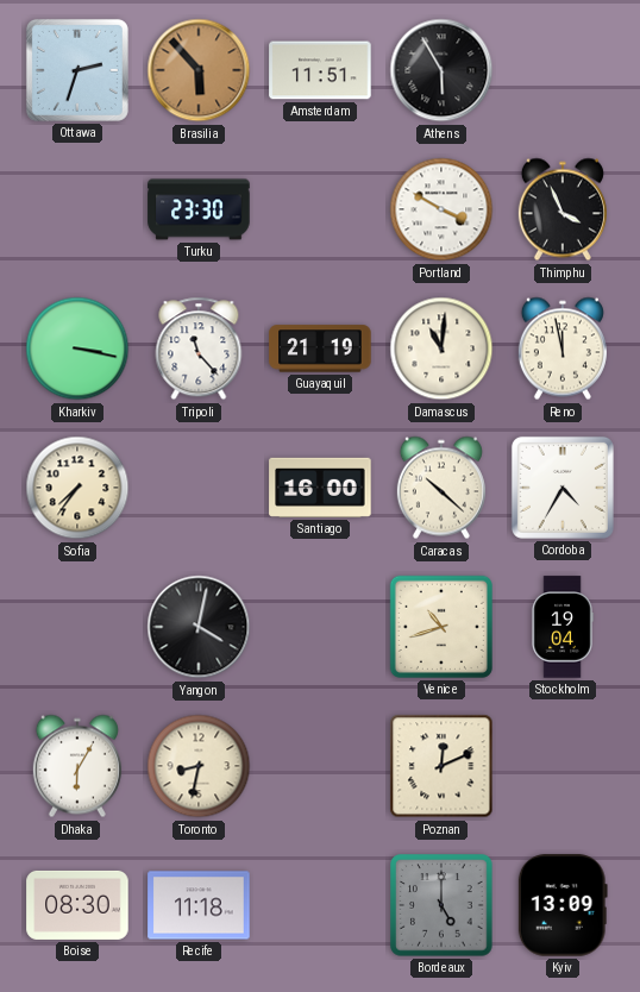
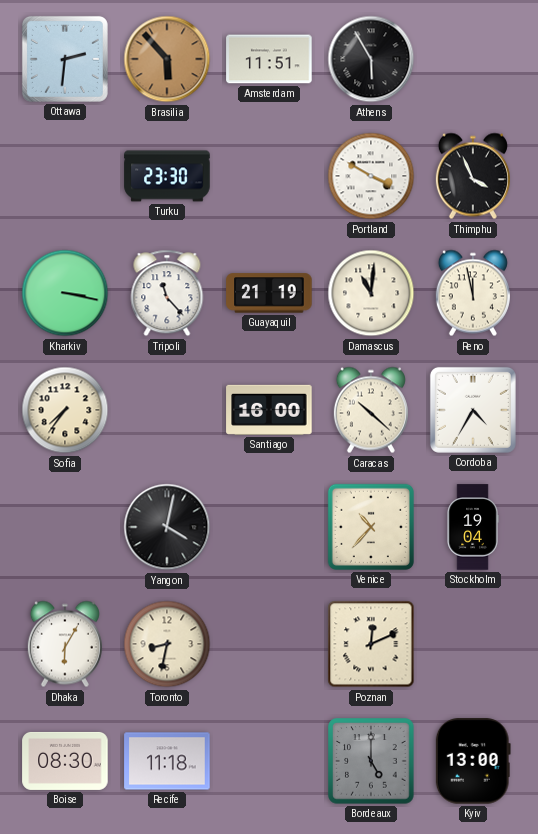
Ottawa: 2:33 -> 2:31 (65, 59)
Venice: 10:42 -> 10:37 (371, 527)
Kyiv: 13:09 -> 13:00 (473, 761)
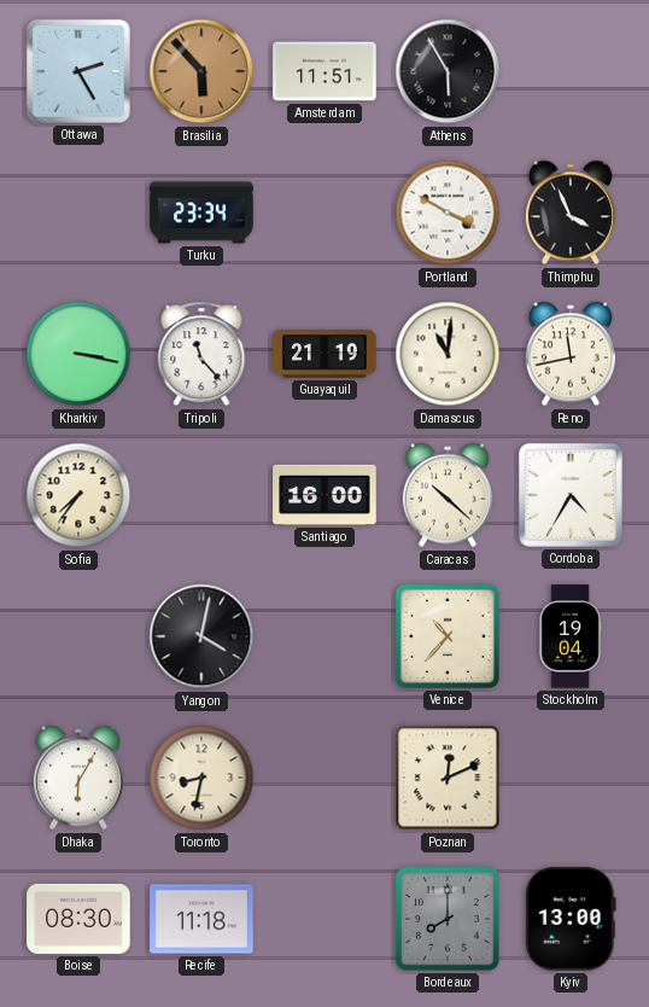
Ottawa: 2:31 -> 2:25 (78, 71)
Turku: 23:30 -> 23:34 (201, 213)
Reno: 11:58 -> 11:43 (571, 354)
Bordeaux: 5:00 -> 8:00 (448, 919)
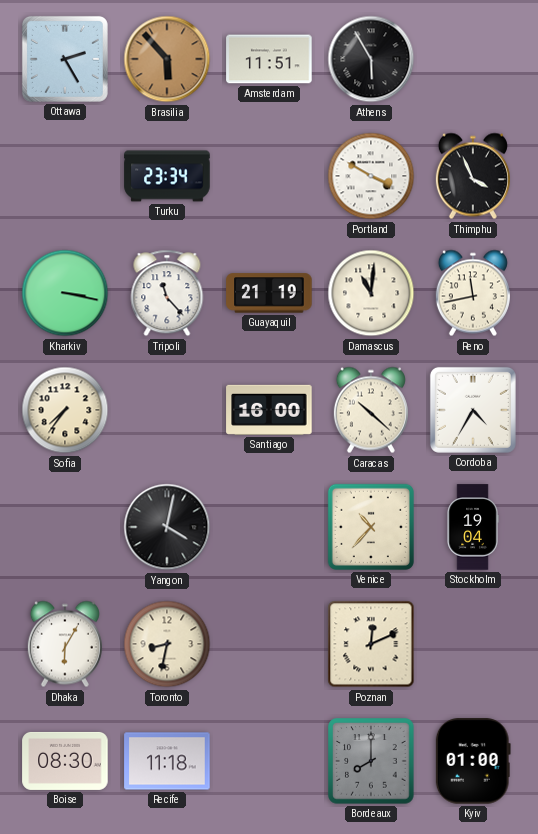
Kyiv: 13:00 -> 01:00 (473, 761)
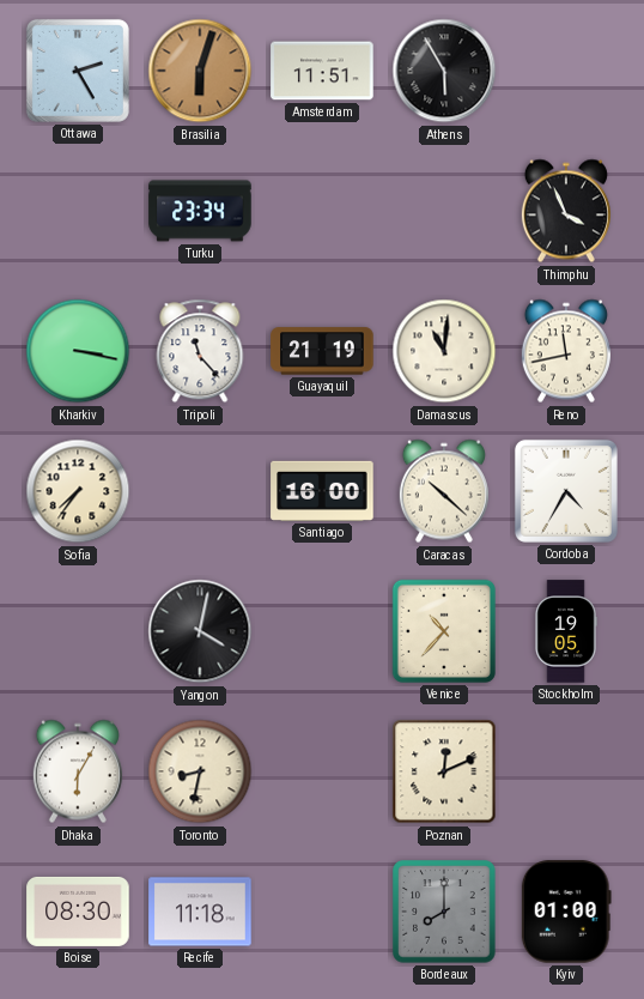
Brasilia: 5:53 -> 6:03 (200, 71)
Portland: 3:50 -> none (371, 176)
Stockholm: 19:04 -> 19:05 (566, 631)
